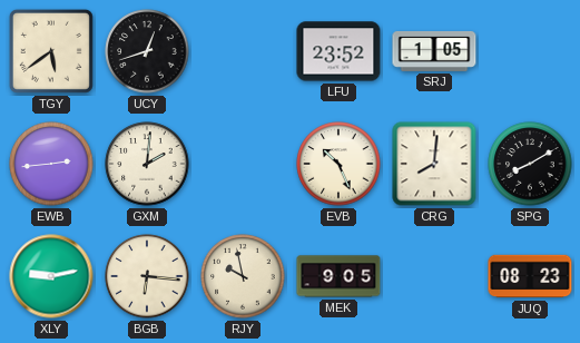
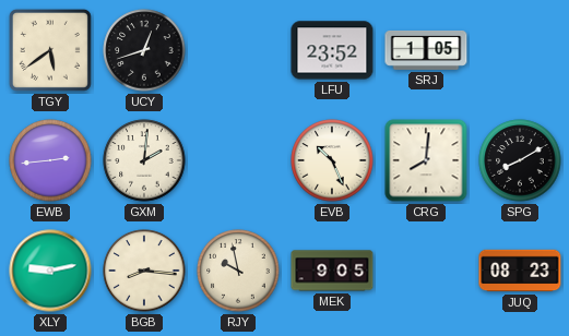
BGB: 6:16 -> 8:16 (144, 271)
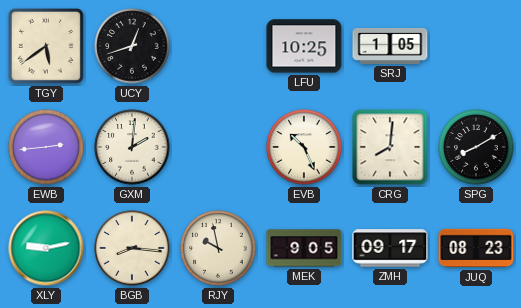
LFU: 23:52 -> 10:25 (304, 46)
ZMH: none -> 09:17 (390, 248)
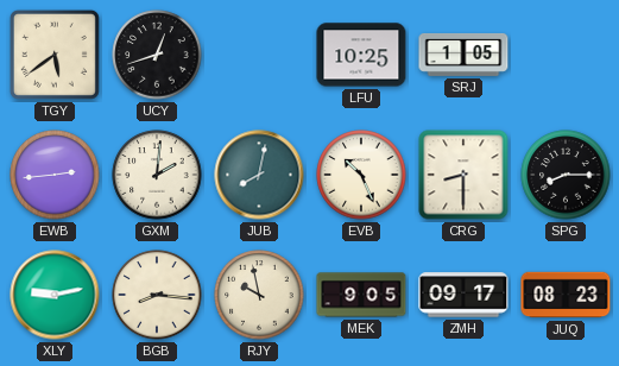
JUB: none -> 8:02 (259, 175)
CRG: 8:01 -> 8:30 (463, 175)
SPG: 8:10 -> 8:15 (566, 175)
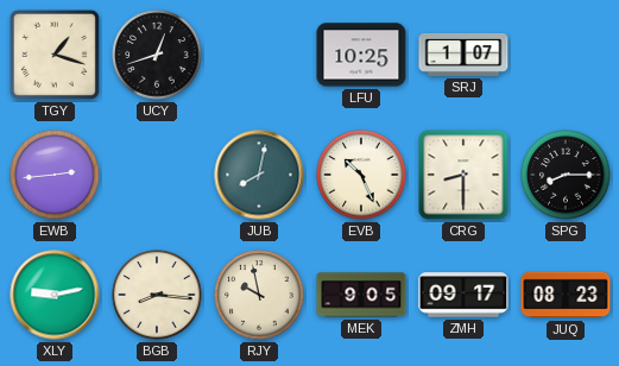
TGY: 5:39 -> 1:18 (55, 55)
SRJ: 1:05 -> 1:07 (463, 55)
GXM: 2:01 -> none (157, 175)
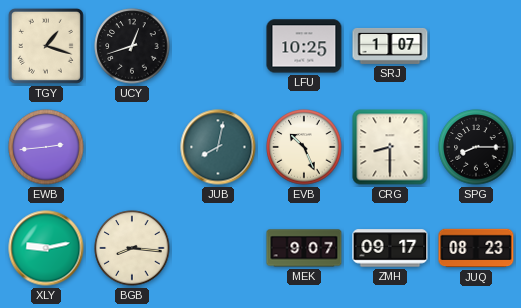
RJY: 9:58 -> none (259, 295)
MEK: 9:05 -> 9:07 (304, 248)
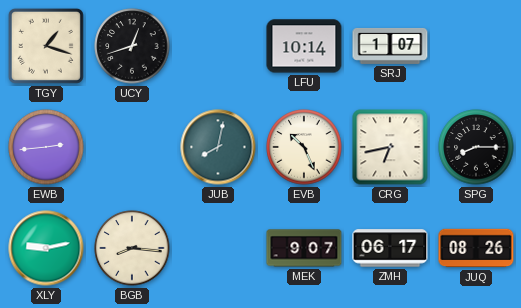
LFU: 10:25 -> 10:14 (304, 46)
CRG: 8:30 -> 6:43 (390, 147)
ZMH: 09:17 -> 06:17 (390, 248)
JUQ: 08:23 -> 08:26 (476, 248)
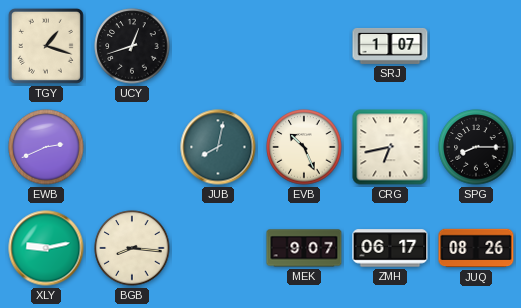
LFU: 10:14 -> none (304, 46)
EWB: 2:44 -> 2:41 (46, 147)
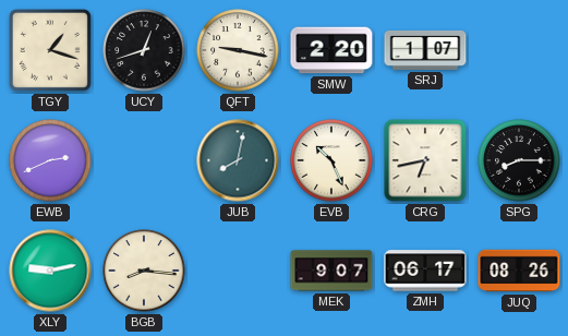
QFT: none -> 9:17 (238, 50)
SMW: none -> 2:20 (331, 50)
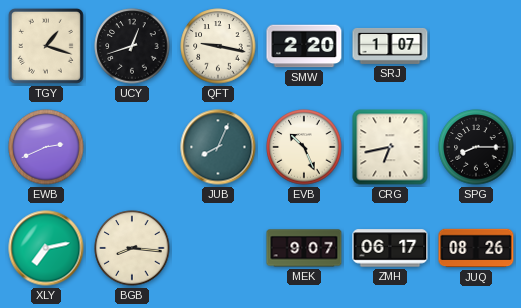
JUB: 8:02 -> 8:04 (218, 147)
XLY: 9:13 -> 7:13 (46, 248)
